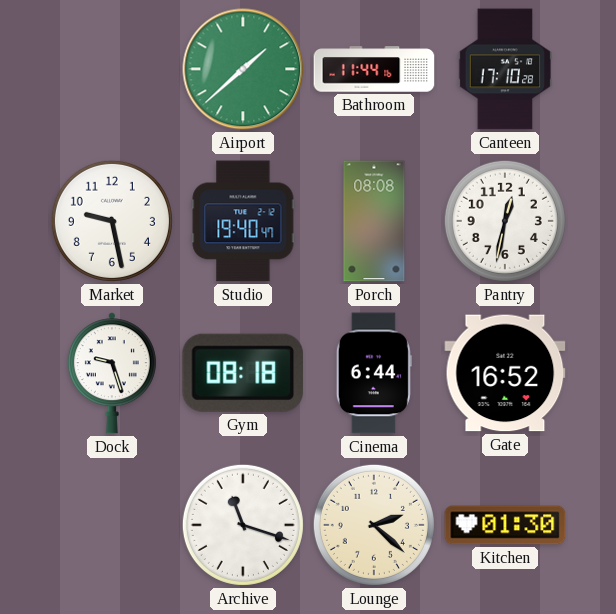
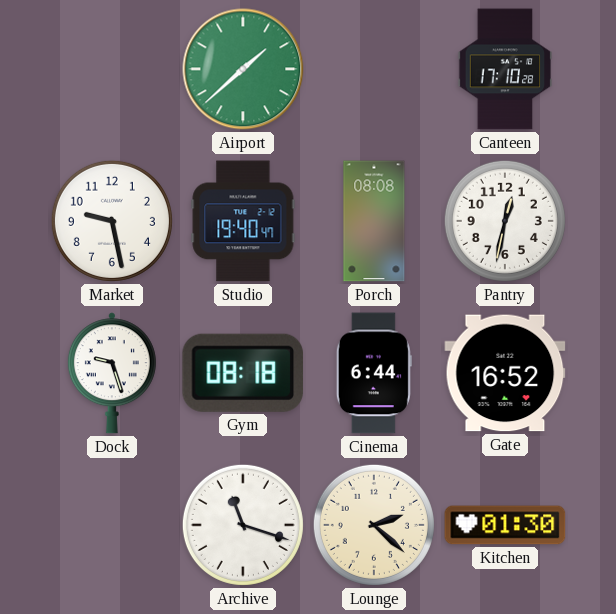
Bathroom: 11:44 -> none (374, 69)
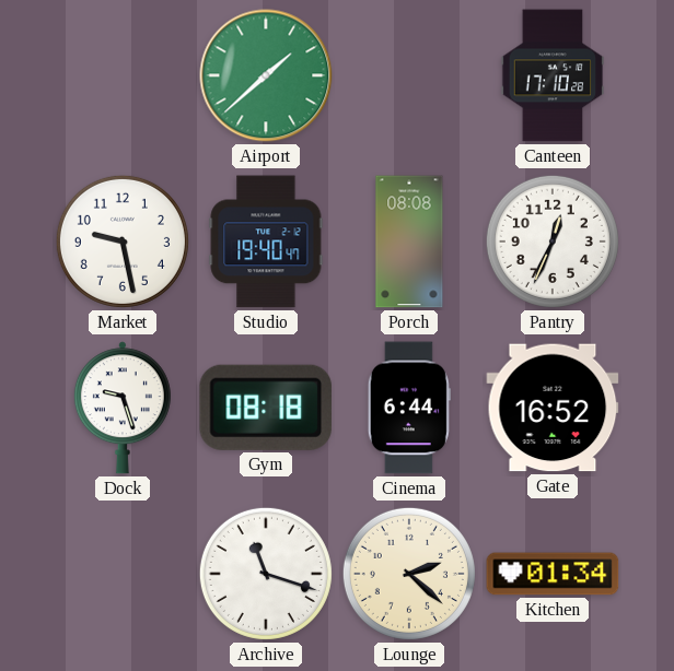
Pantry: 12:32 -> 12:34 (553, 242)
Kitchen: 01:30 -> 01:34 (553, 574)
